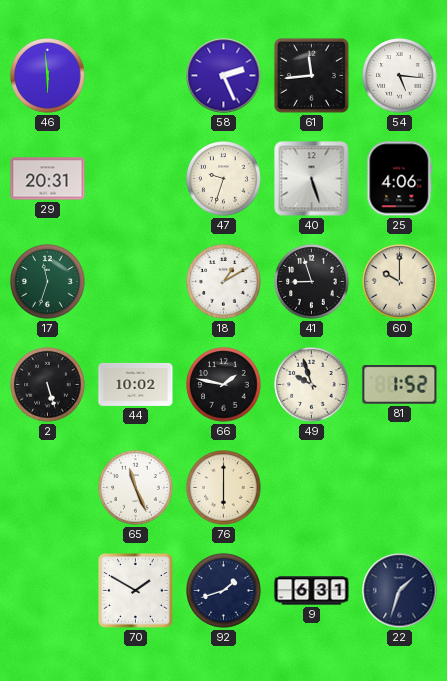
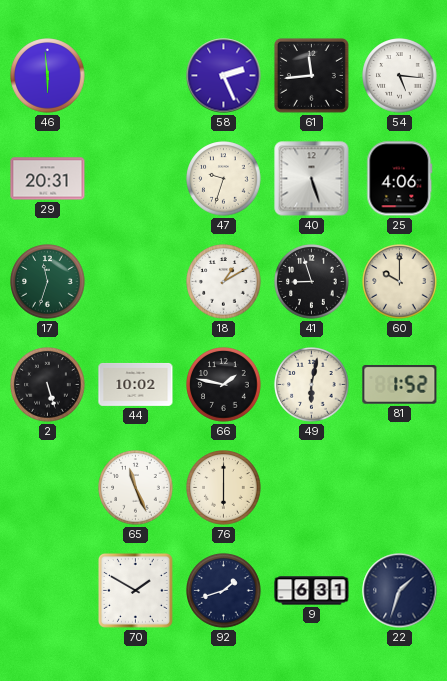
49: 9:57 -> 6:02 (312, 385)
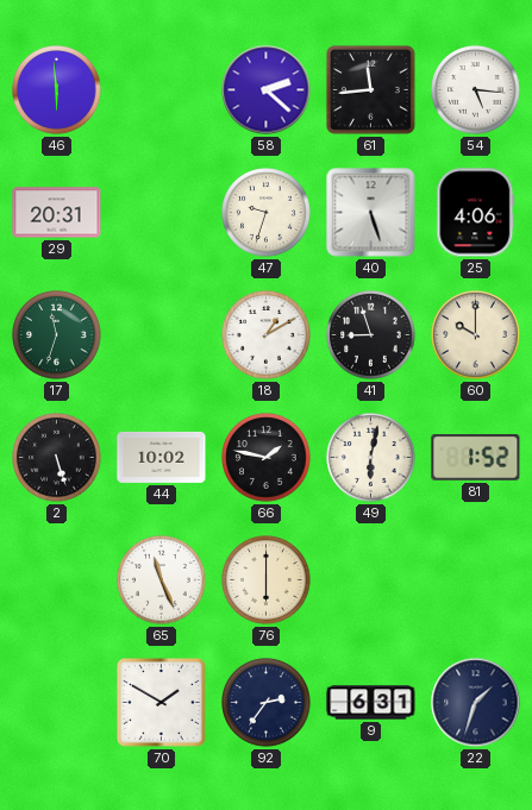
58: 2:26 -> 2:22 (267, 90)
92: 1:42 -> 2:36 (267, 703)
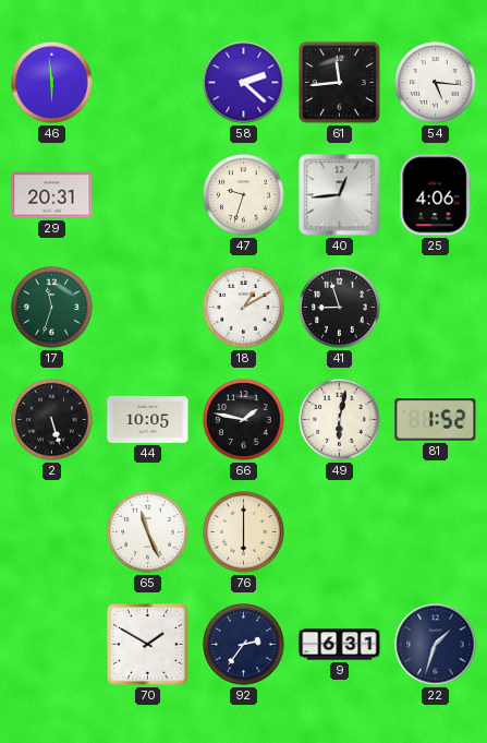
40: 5:27 -> 12:44 (340, 195)
60: 10:00 -> none (476, 335)
44: 10:02 -> 10:05 (148, 420)
